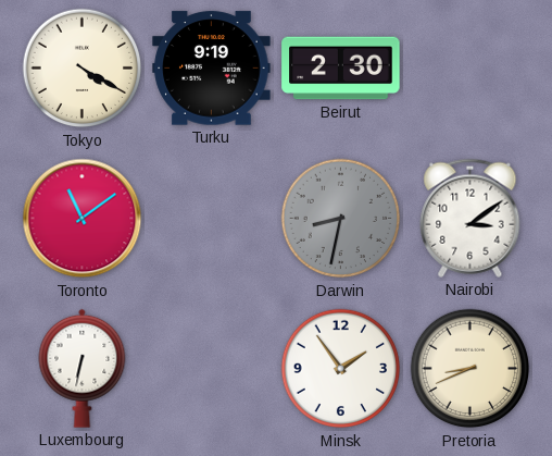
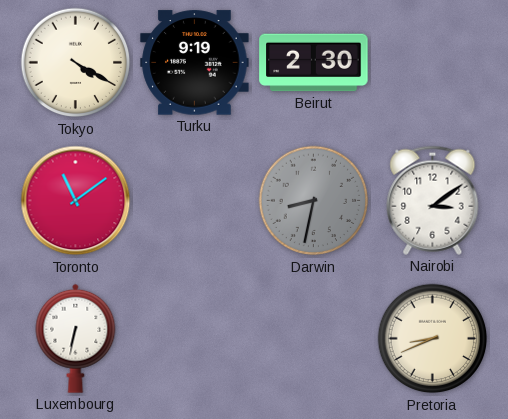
Minsk: 1:54 -> none (341, 369)
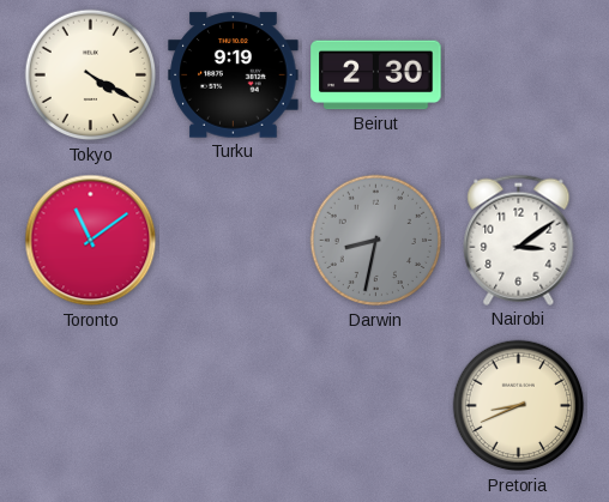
Luxembourg: 6:32 -> none (76, 338)
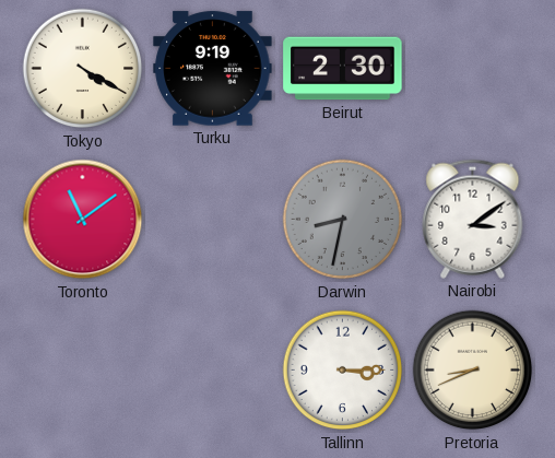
Tallinn: none -> 3:15 (343, 371)
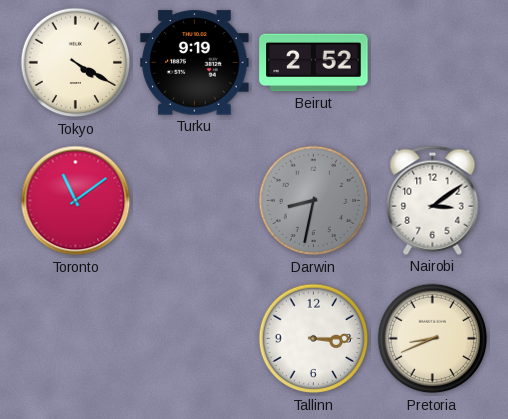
Beirut: 2:30 -> 2:52 (314, 63)
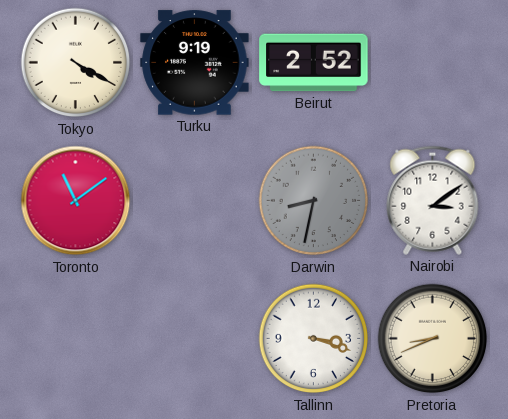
Tallinn: 3:15 -> 3:18 (314, 339)
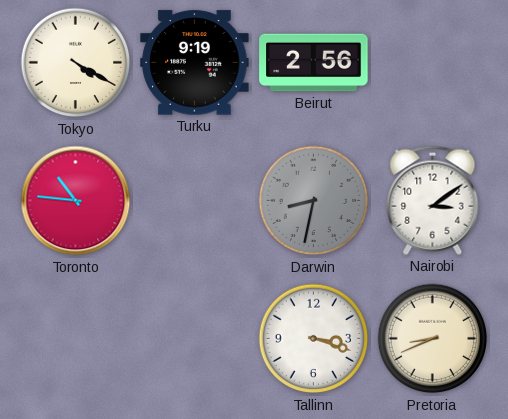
Beirut: 2:52 -> 2:56 (314, 63)
Toronto: 11:09 -> 10:46 (76, 201)
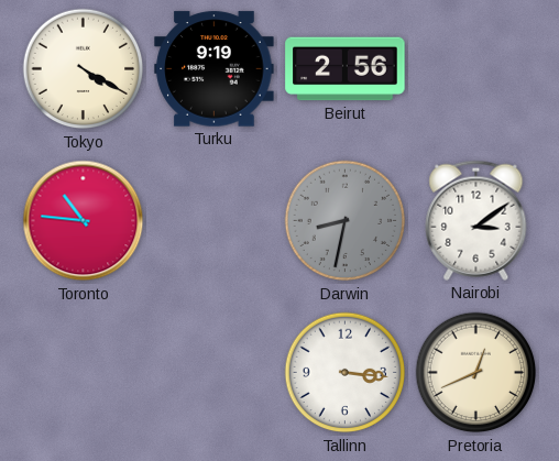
Tallinn: 3:18 -> 3:16 (346, 373)
Pretoria: 8:41 -> 12:41 (476, 373)
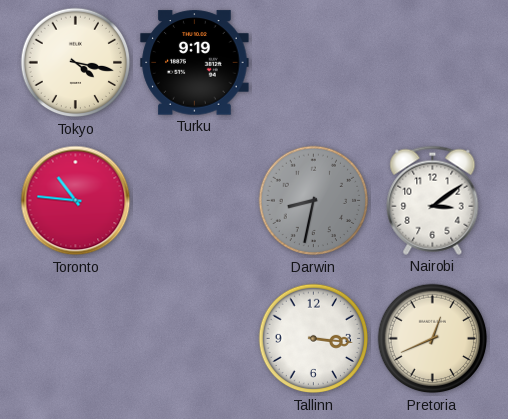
Tokyo: 4:20 -> 4:17 (76, 63)
Beirut: 2:56 -> none (346, 69)
